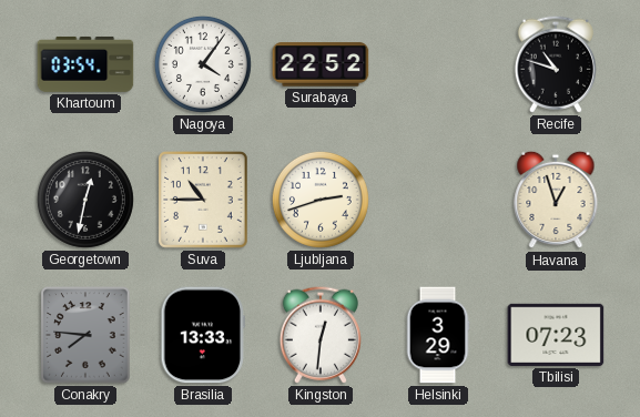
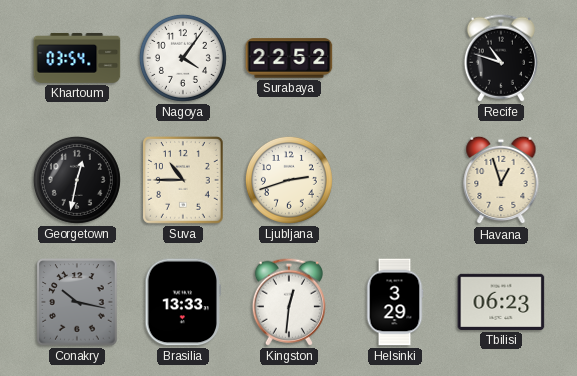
Conakry: 7:46 -> 10:17 (77, 302)
Tbilisi: 07:23 -> 06:23 (501, 302)
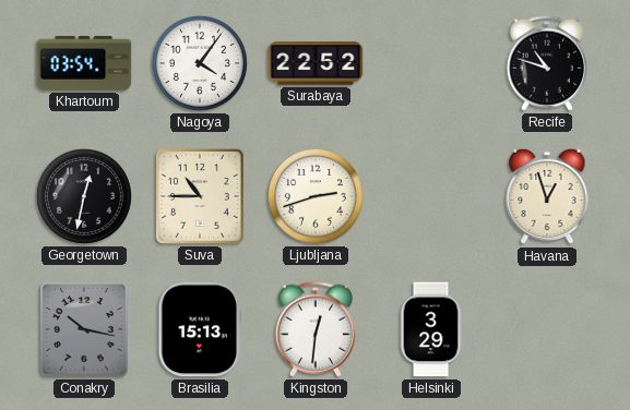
Brasilia: 13:33 -> 15:13 (199, 329)
Tbilisi: 06:23 -> none (501, 302)
